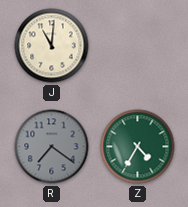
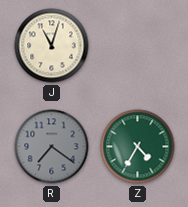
J: 11:01 -> 11:03 (52, 46)
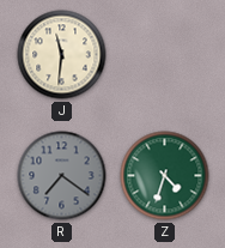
J: 11:03 -> 11:31 (62, 55)
Z: 4:35 -> 4:33 (165, 176)
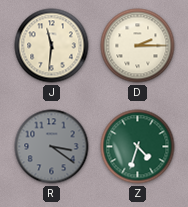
D: none -> 2:15 (138, 46)
R: 7:21 -> 3:21 (52, 147)
